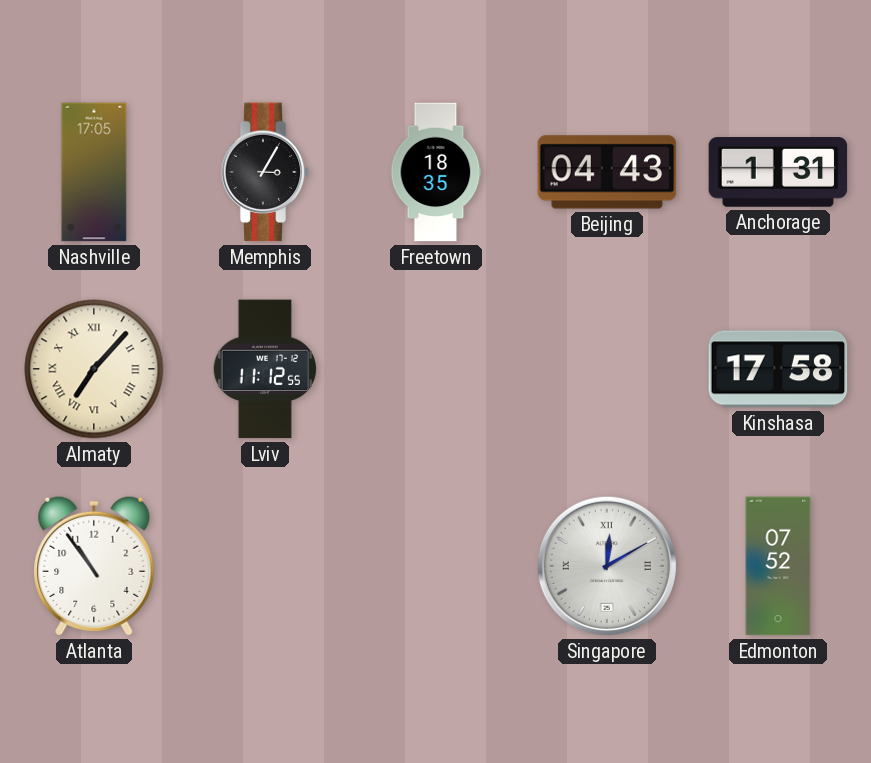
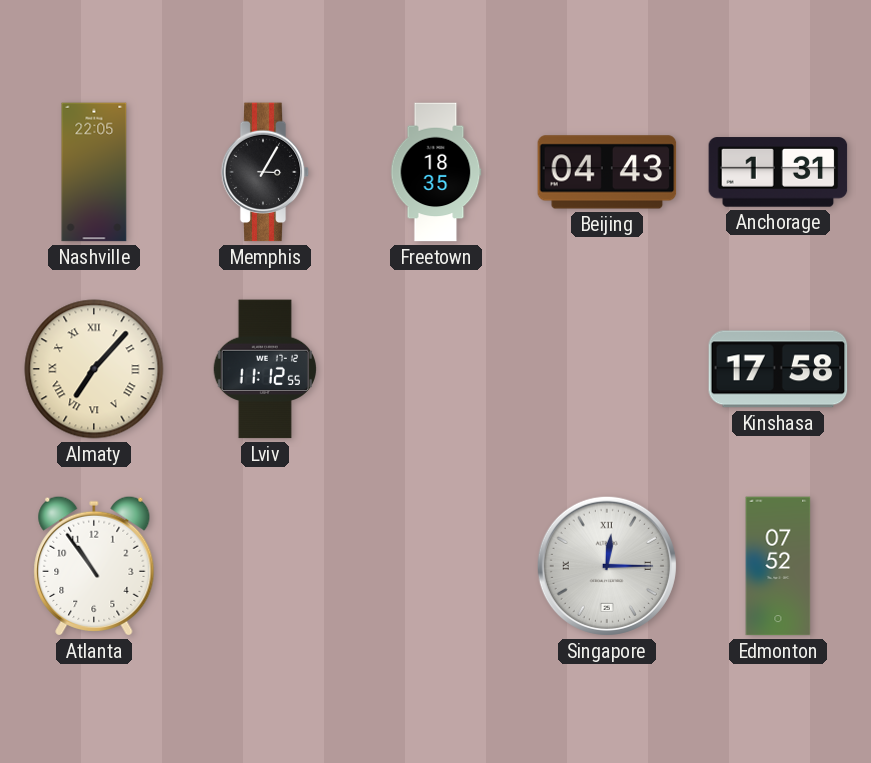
Nashville: 17:05 -> 22:05 (94, 172)
Singapore: 12:10 -> 12:15 (607, 566)
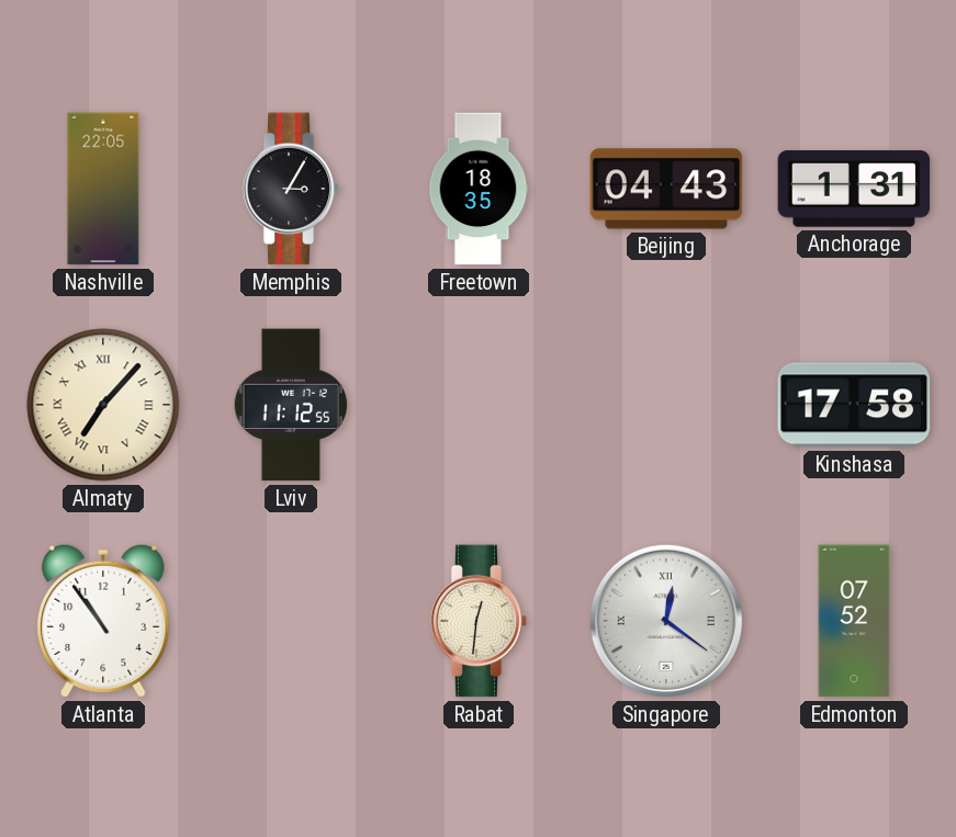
Rabat: none -> 12:31 (479, 621)
Singapore: 12:15 -> 12:21 (666, 621)
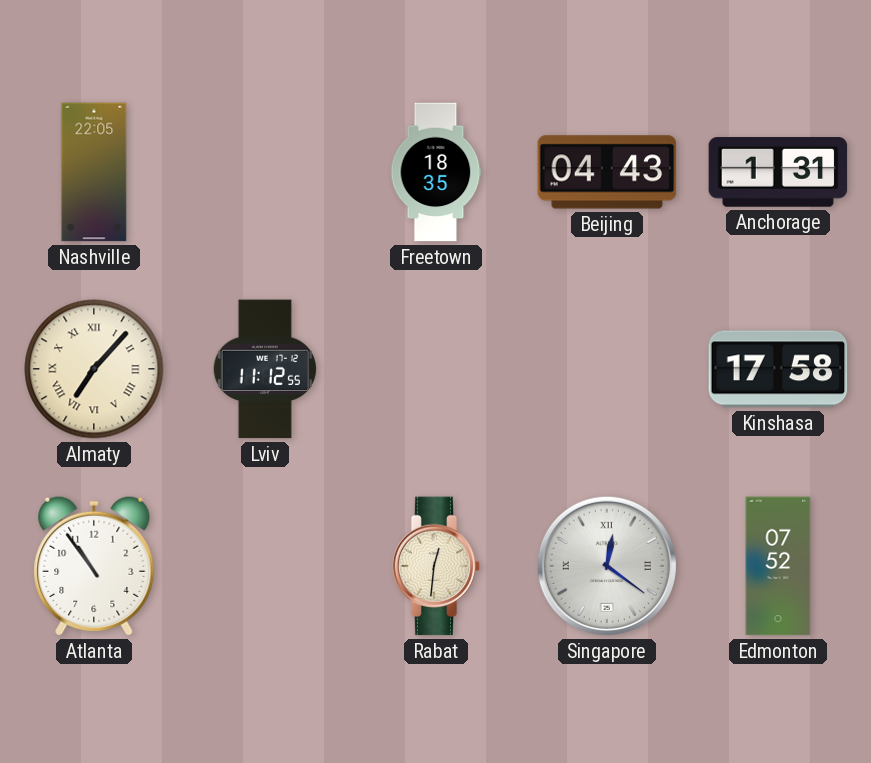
Memphis: 3:05 -> none (291, 189)
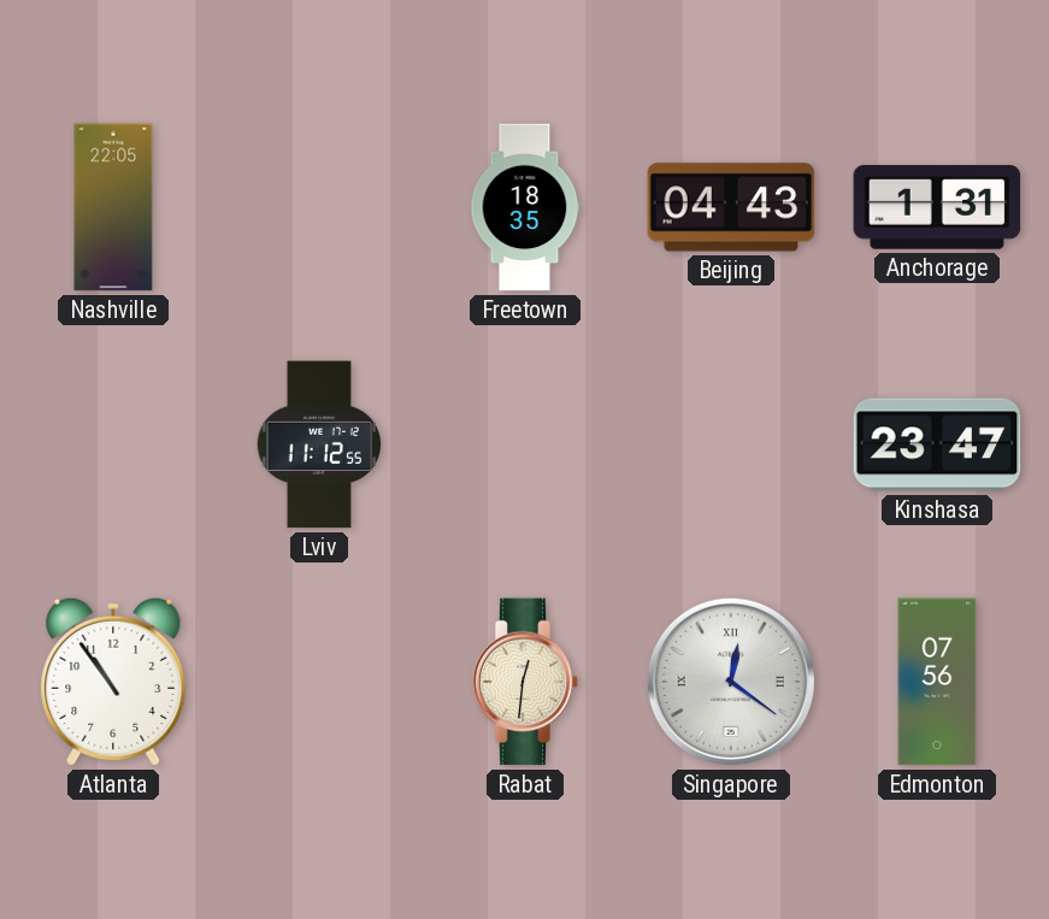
Almaty: 7:07 -> none (94, 369)
Kinshasa: 17:58 -> 23:47 (937, 444)
Edmonton: 07:52 -> 07:56 (937, 682)
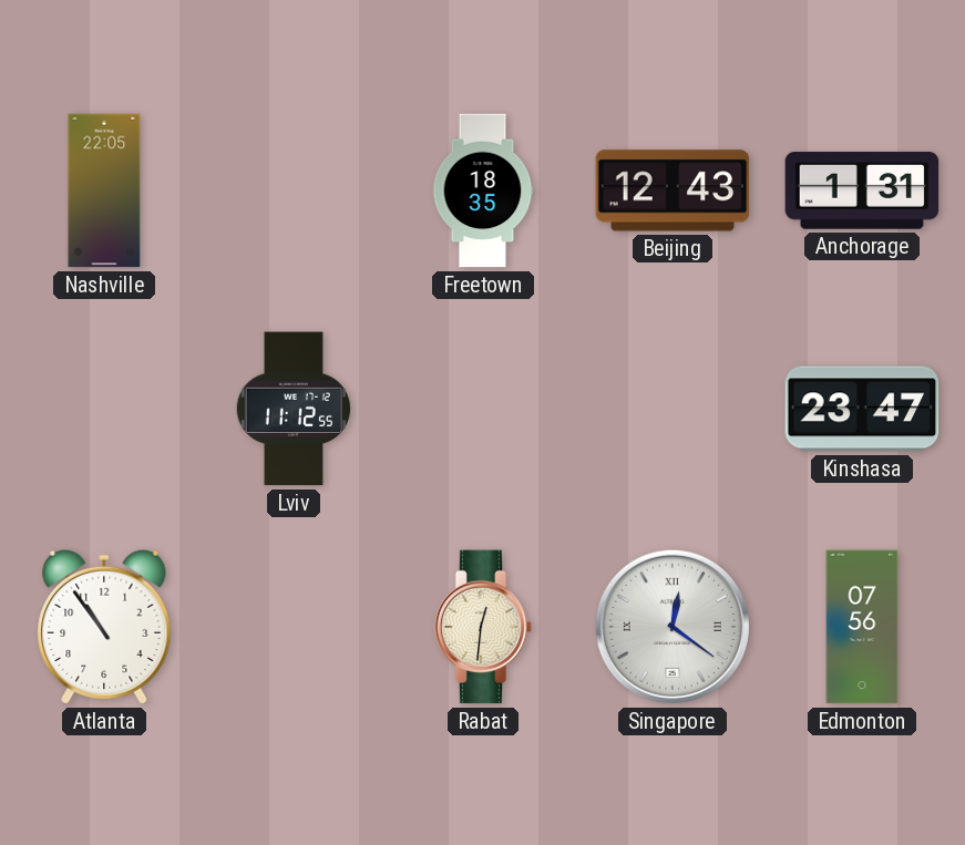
Beijing: 04:43 -> 12:43 (673, 190)
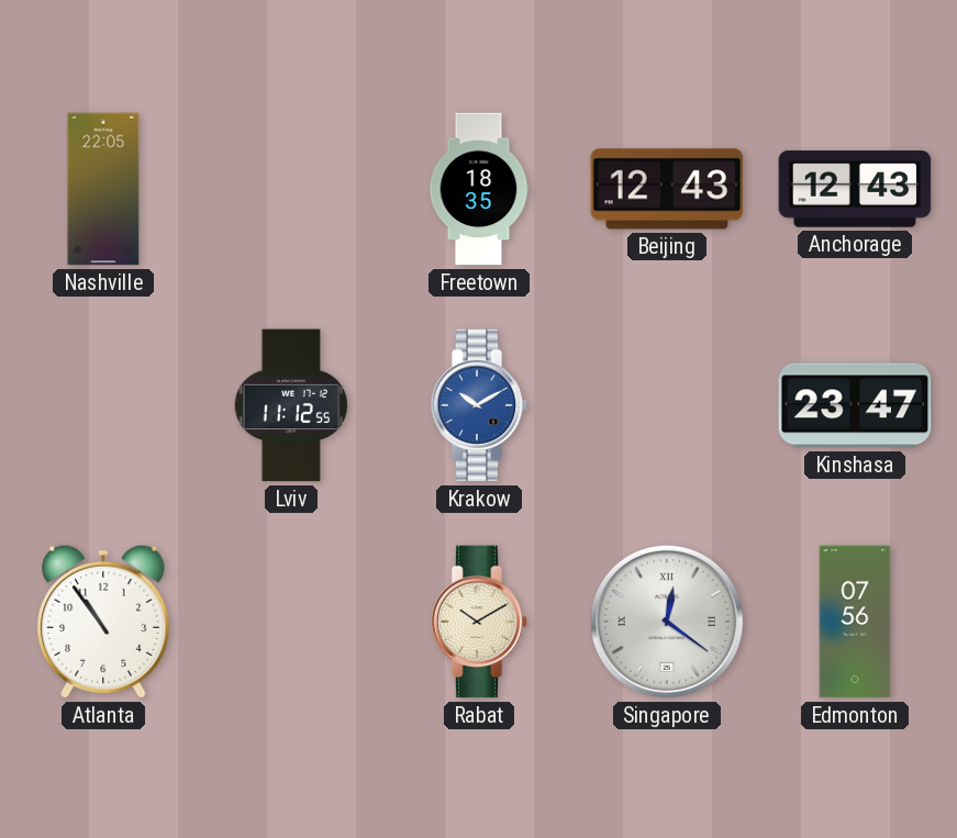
Anchorage: 1:31 -> 12:43 (855, 189)
Krakow: none -> 10:10 (479, 405)
Rabat: 12:31 -> 10:10 (479, 622)
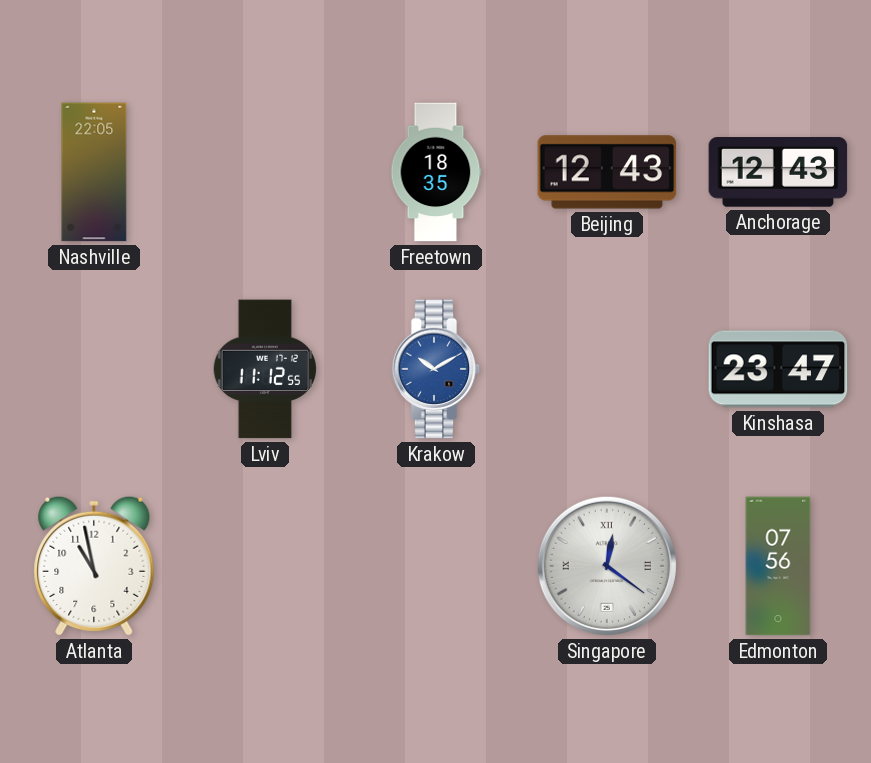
Atlanta: 10:54 -> 10:58 (94, 566)
Rabat: 10:10 -> none (479, 622)
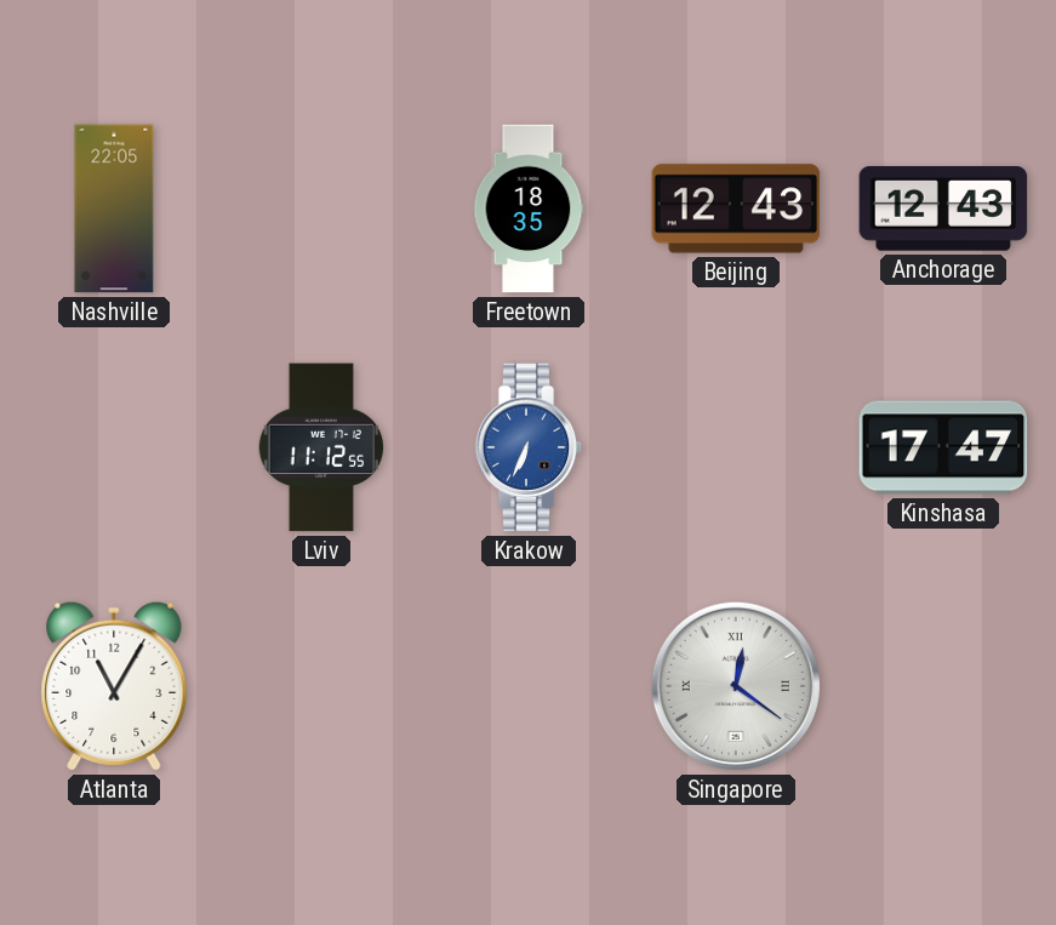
Krakow: 10:10 -> 6:34 (529, 447)
Kinshasa: 23:47 -> 17:47 (943, 447)
Atlanta: 10:58 -> 11:05 (114, 686)
Edmonton: 07:56 -> none (778, 566)
